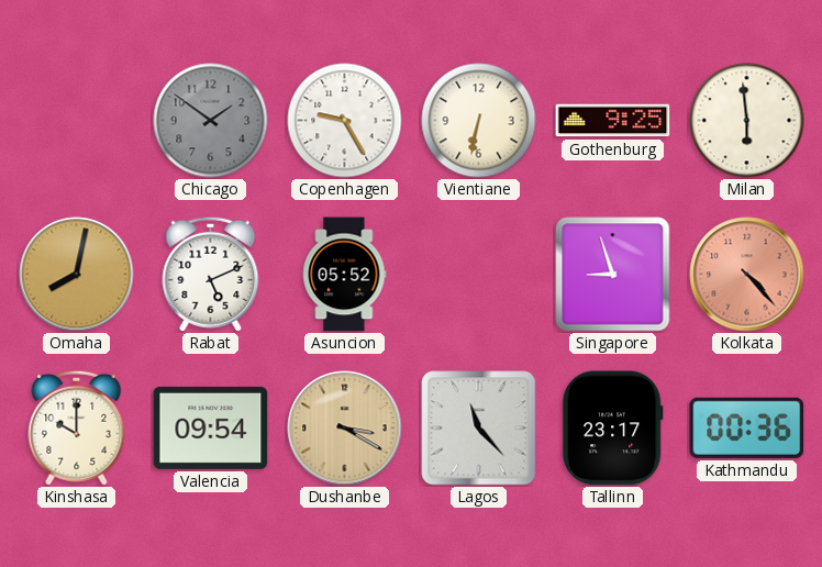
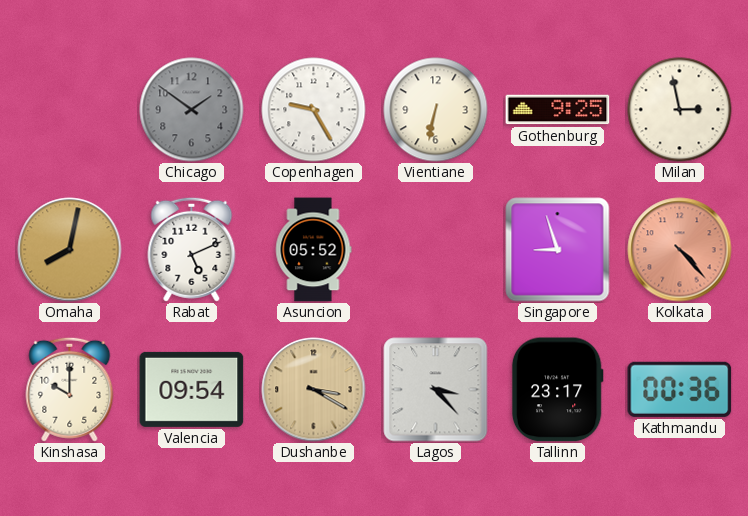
Milan: 5:59 -> 2:58 (680, 110)
Lagos: 11:23 -> 3:23 (436, 390)
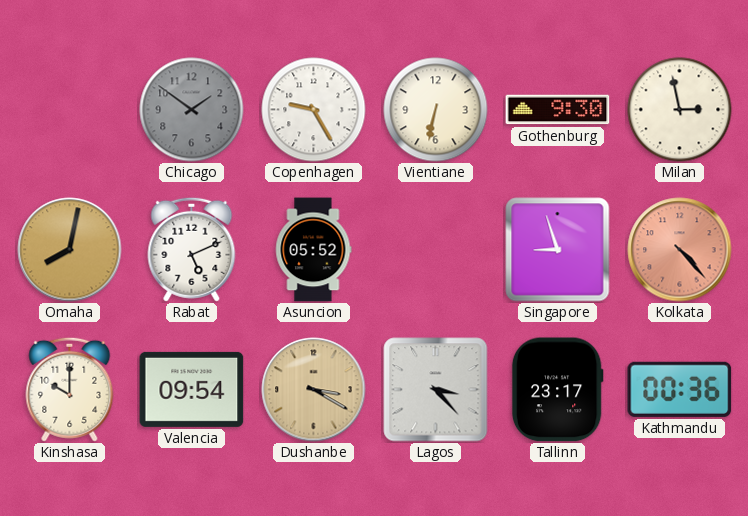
Gothenburg: 9:25 -> 9:30 (558, 110)
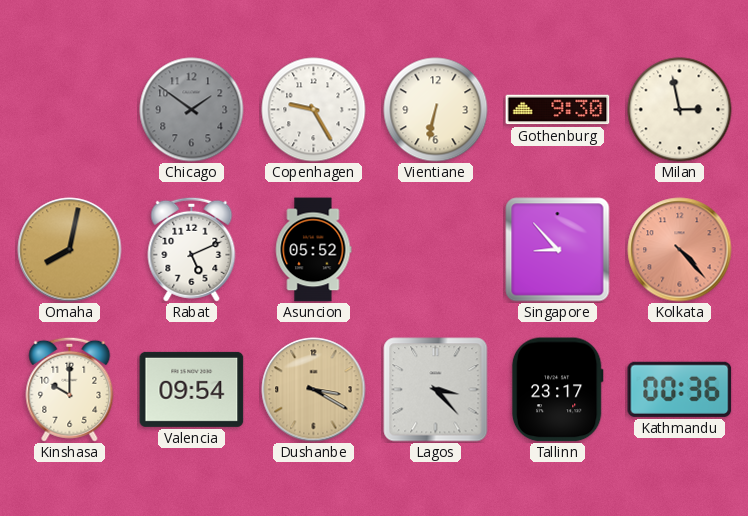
Singapore: 8:57 -> 8:53 (558, 250)
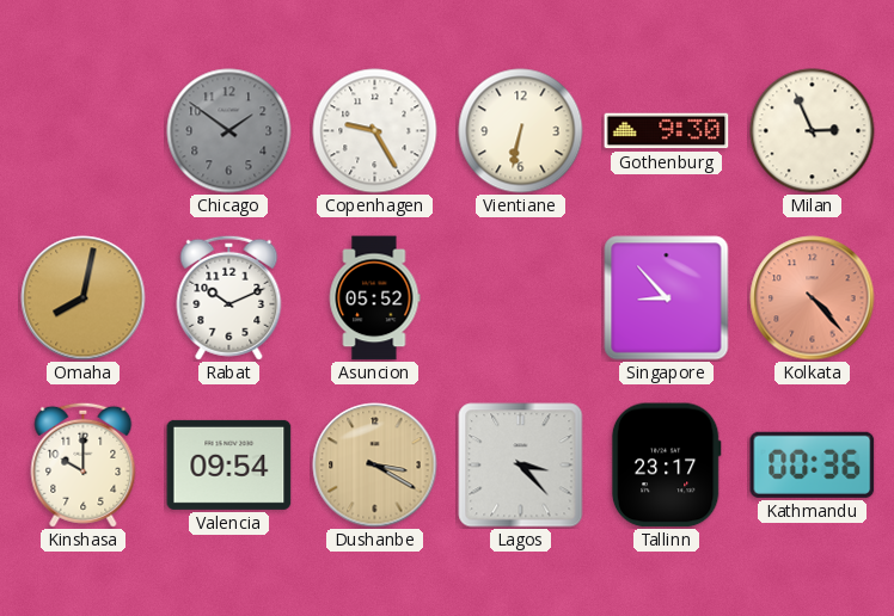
Milan: 2:58 -> 2:56 (813, 131)
Rabat: 5:11 -> 10:11 (229, 297)
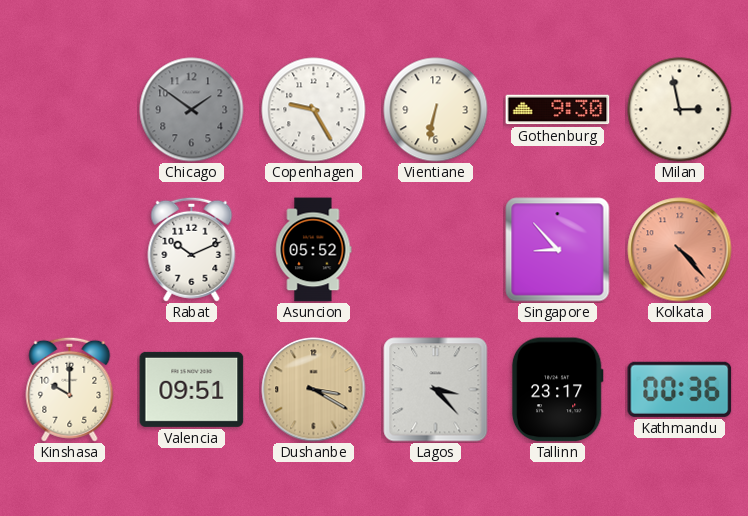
Milan: 2:56 -> 2:58 (680, 110)
Omaha: 8:02 -> none (84, 298)
Valencia: 09:54 -> 09:51 (192, 389)
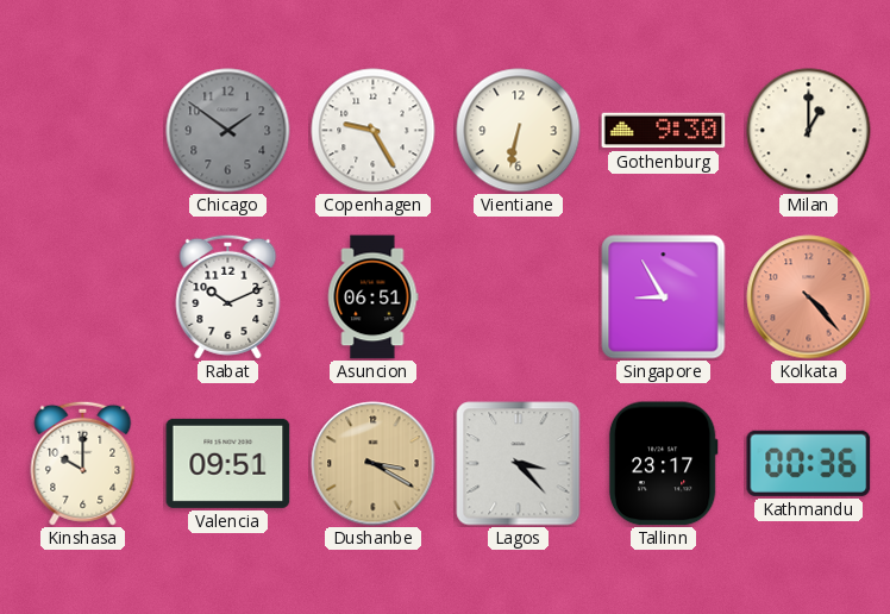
Milan: 2:58 -> 1:00 (809, 131)
Asuncion: 05:52 -> 06:51 (372, 297)
Singapore: 8:53 -> 8:55 (664, 297)
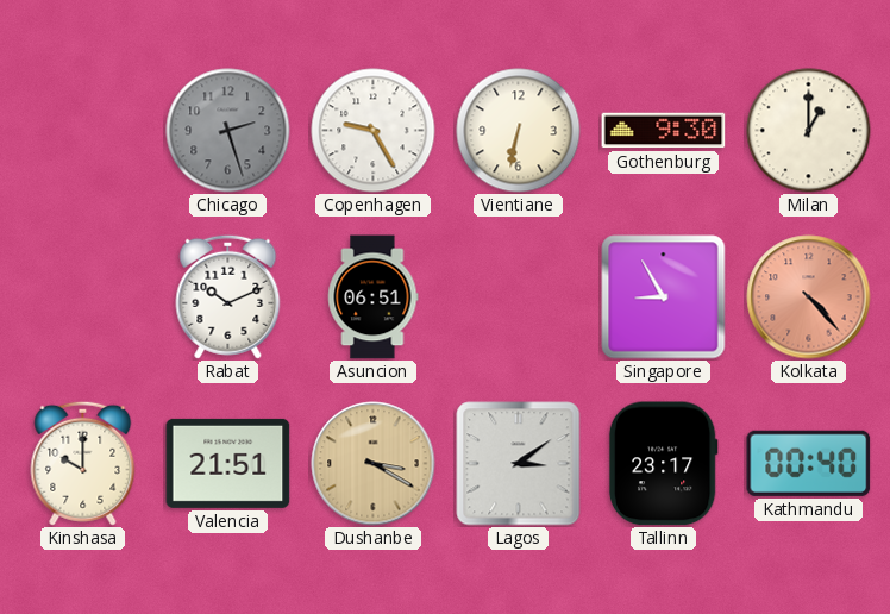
Chicago: 1:51 -> 2:27 (228, 131)
Valencia: 09:51 -> 21:51 (228, 463)
Lagos: 3:23 -> 3:09 (519, 464)
Kathmandu: 00:36 -> 00:40 (809, 463)
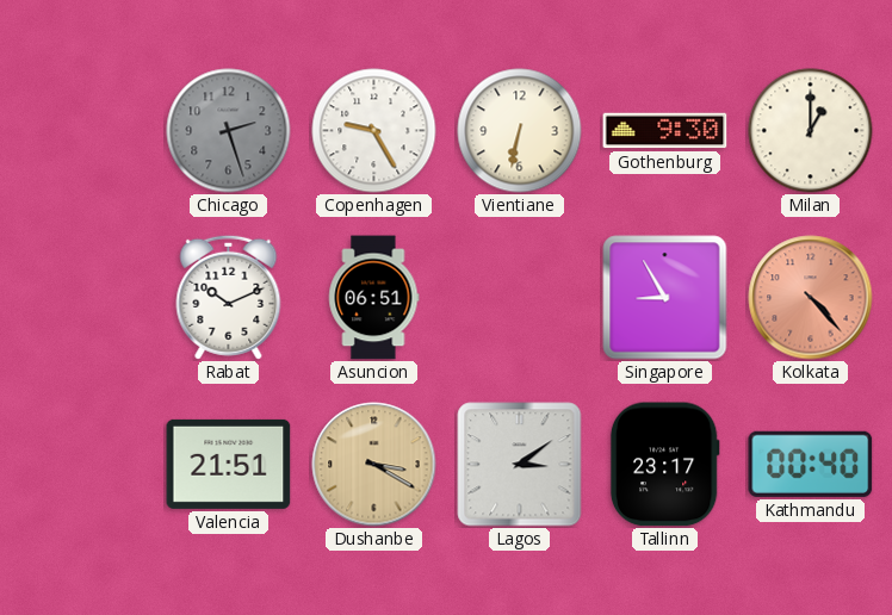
Kinshasa: 10:00 -> none (83, 463)
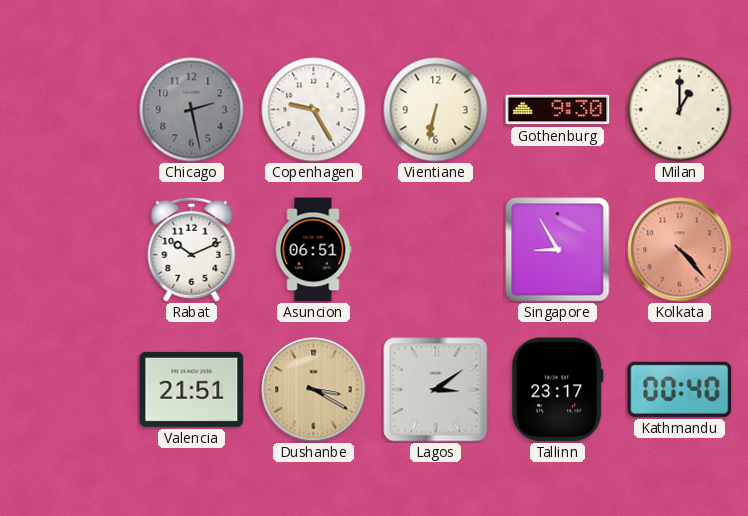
Chicago: 2:27 -> 2:28 (192, 110)
